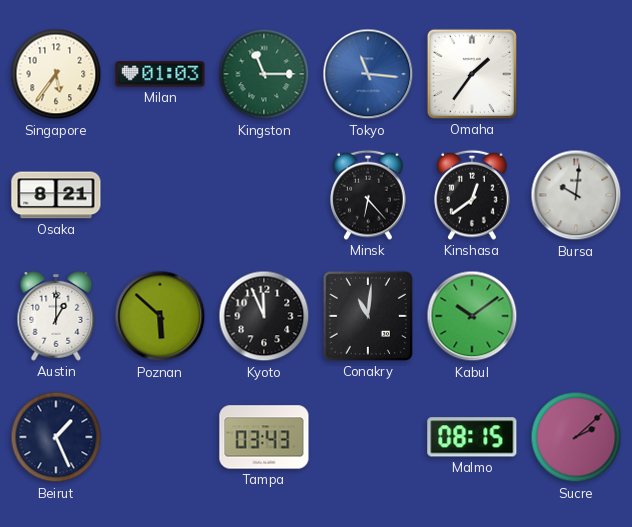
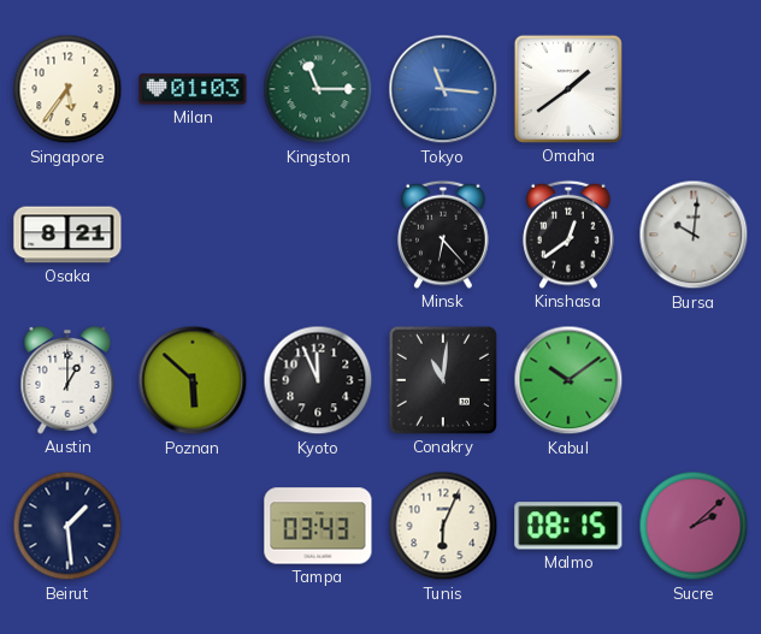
Omaha: 1:36 -> 1:39 (568, 89)
Beirut: 1:26 -> 1:29 (67, 526)
Tunis: none -> 6:04 (443, 526)
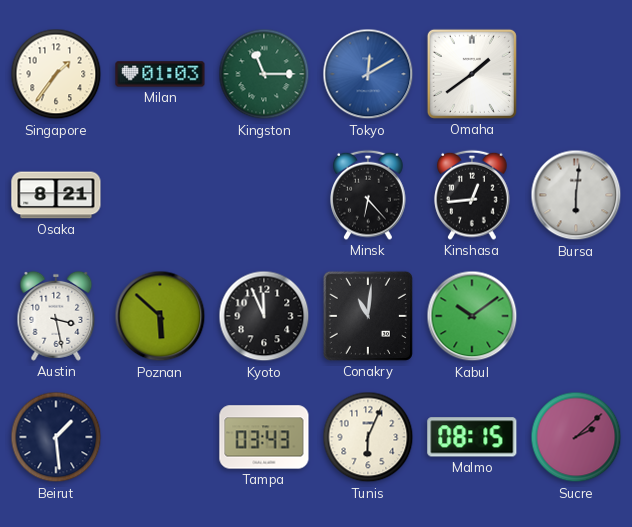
Singapore: 5:36 -> 1:36 (56, 74)
Tokyo: 11:16 -> 12:10 (368, 74)
Kinshasa: 12:39 -> 12:44 (472, 195)
Bursa: 10:01 -> 6:01 (576, 195)
Austin: 1:00 -> 3:28 (56, 316)
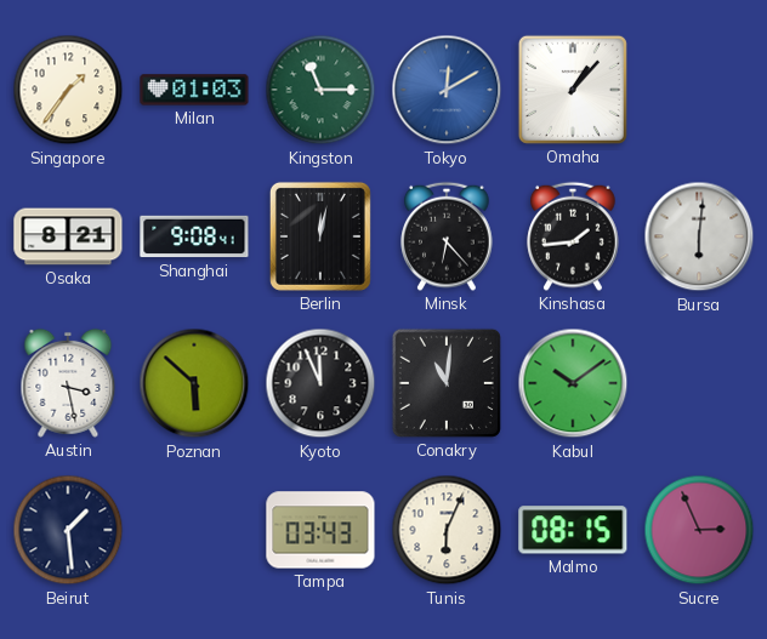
Omaha: 1:39 -> 1:07 (573, 90)
Shanghai: none -> 9:08 (194, 236)
Berlin: none -> 12:02 (320, 236)
Kinshasa: 12:44 -> 1:44 (573, 236)
Sucre: 2:08 -> 2:56 (699, 530)
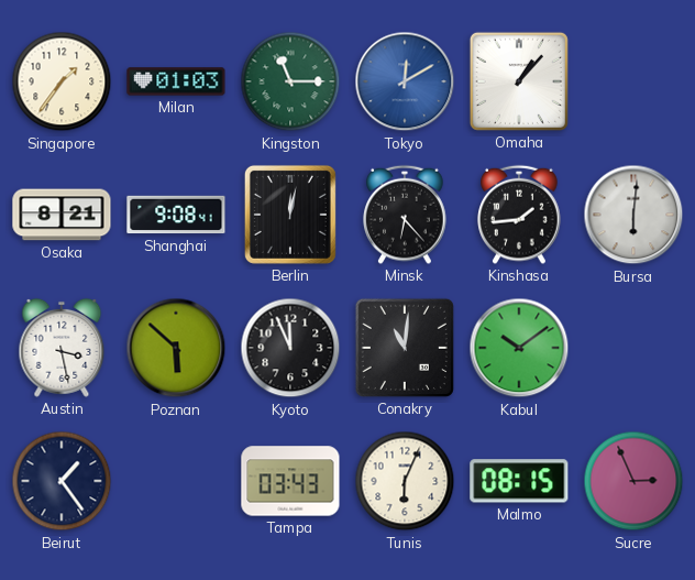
Beirut: 1:29 -> 1:24 (62, 481)
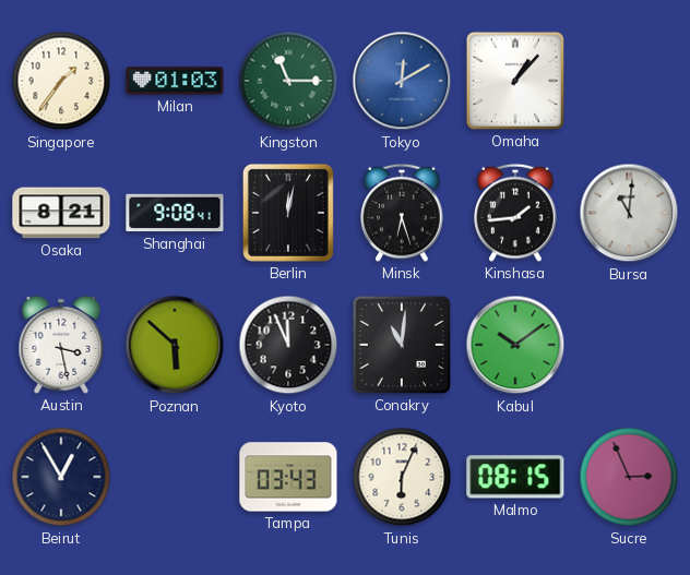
Minsk: 6:23 -> 6:27 (402, 213)
Bursa: 6:01 -> 11:01 (629, 213)
Beirut: 1:24 -> 12:55 (61, 477)
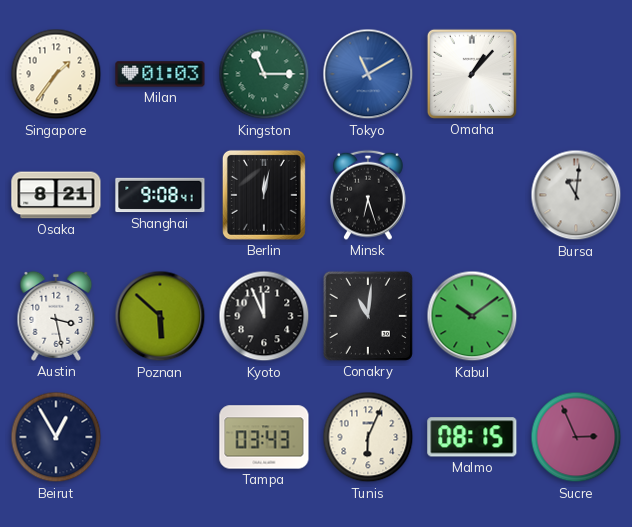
Tokyo: 12:10 -> 11:10 (368, 74)
Kinshasa: 1:44 -> none (515, 213)
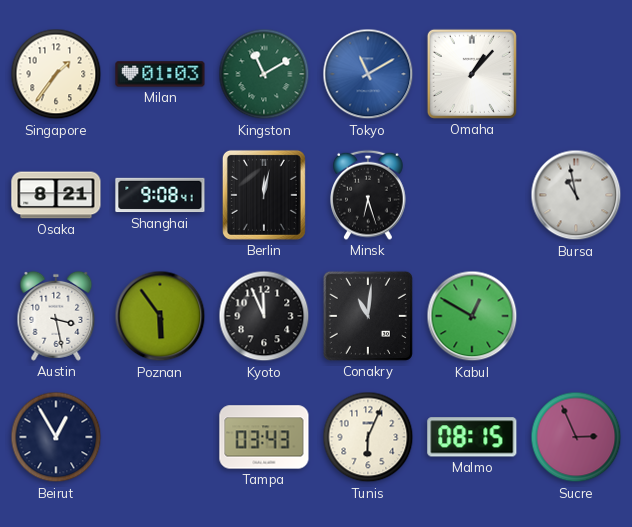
Kingston: 11:15 -> 11:10 (264, 74)
Bursa: 11:01 -> 10:58 (576, 195)
Poznan: 5:52 -> 5:54 (160, 316)
Kabul: 10:09 -> 12:50 (472, 316)
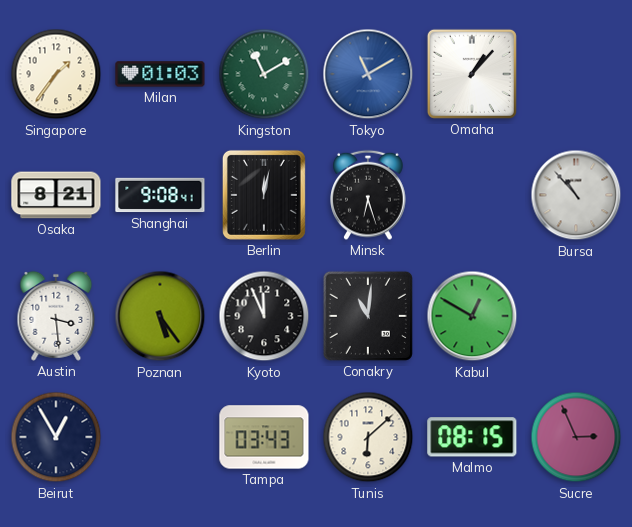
Bursa: 10:58 -> 10:53 (576, 195)
Austin: 3:28 -> 3:29 (56, 316)
Poznan: 5:54 -> 5:24 (160, 316)
Tunis: 6:04 -> 6:08 (368, 437)
